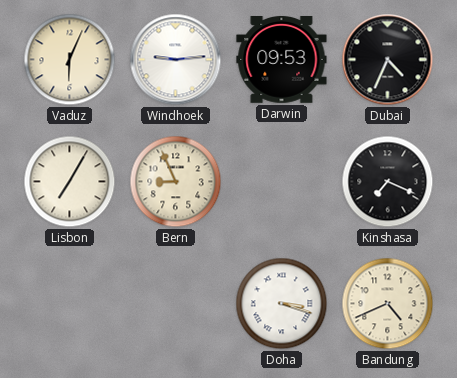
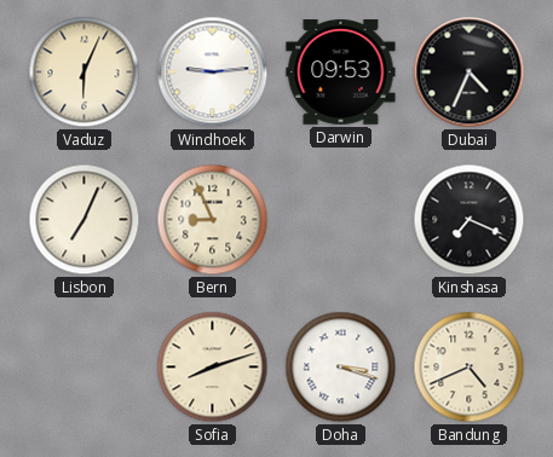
Lisbon: 7:05 -> 7:04 (85, 220)
Sofia: none -> 8:12 (213, 368)
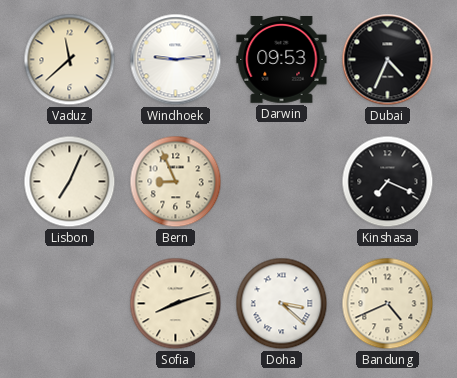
Vaduz: 6:04 -> 11:38 (70, 60)
Doha: 3:18 -> 3:22 (282, 304)
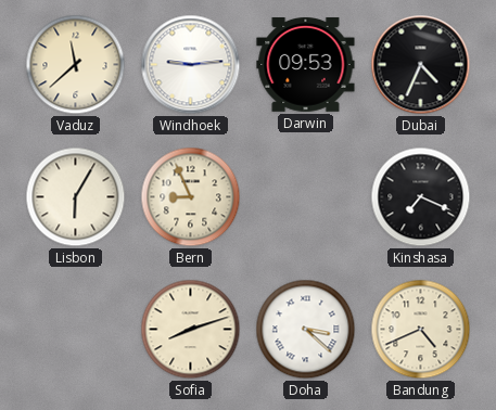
Lisbon: 7:04 -> 6:05 (76, 197)
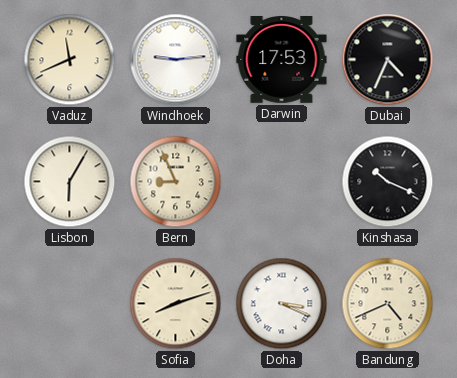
Vaduz: 11:38 -> 11:41 (70, 60)
Darwin: 09:53 -> 17:53 (282, 60)
Kinshasa: 7:19 -> 10:19 (388, 182)
Doha: 3:22 -> 3:19 (282, 304)
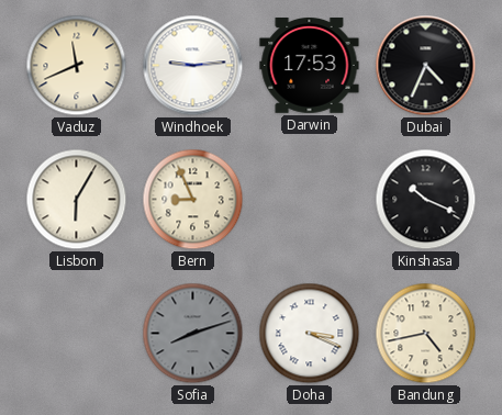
Sofia dial: cream -> grey (193, 334)
Bandung: 4:41 -> 4:43 (426, 334)
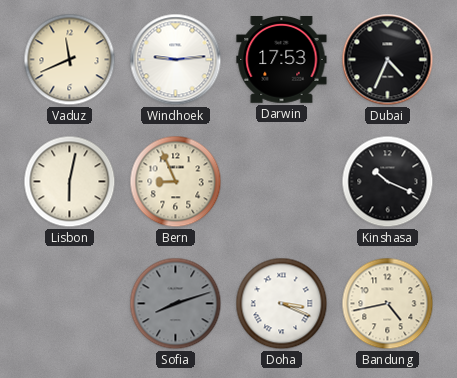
Lisbon: 6:05 -> 6:02 (70, 182)
